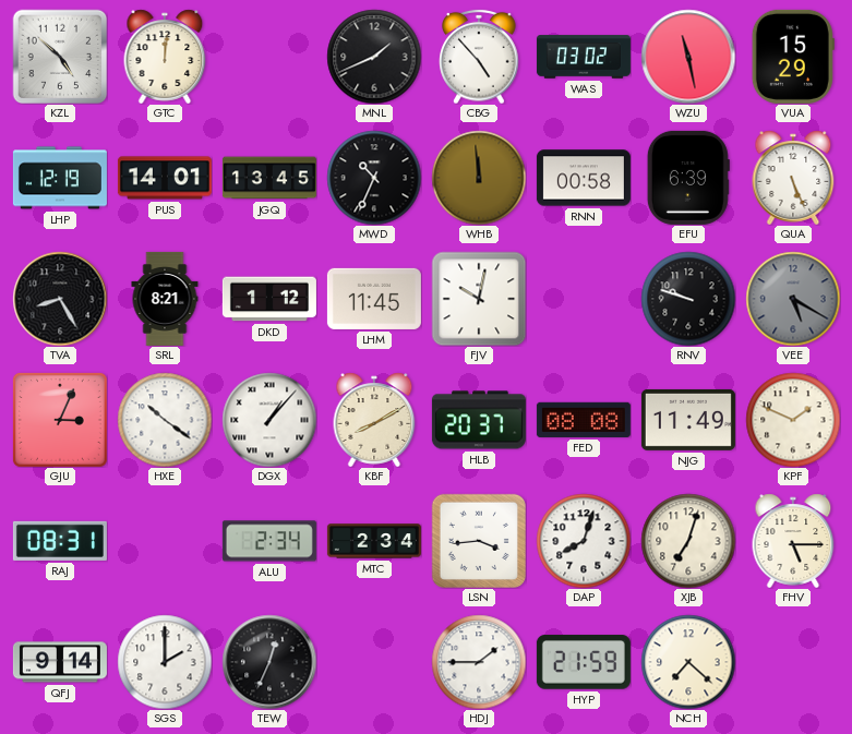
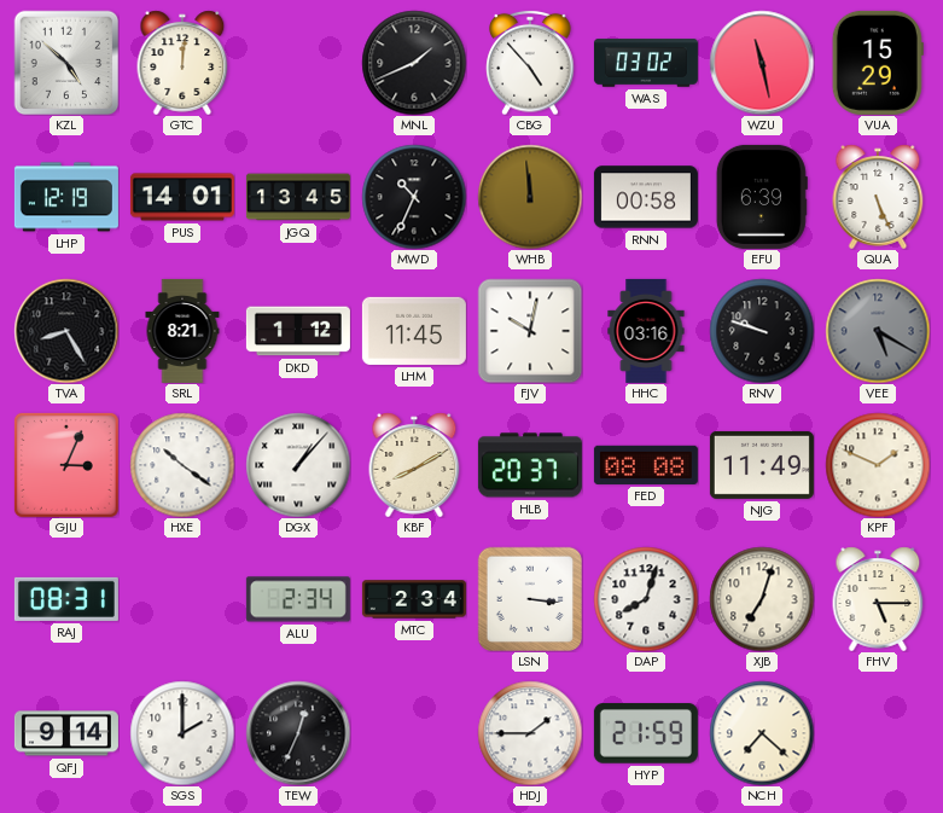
HHC: none -> 03:16 (646, 331)
LSN: 3:44 -> 3:16 (529, 598)
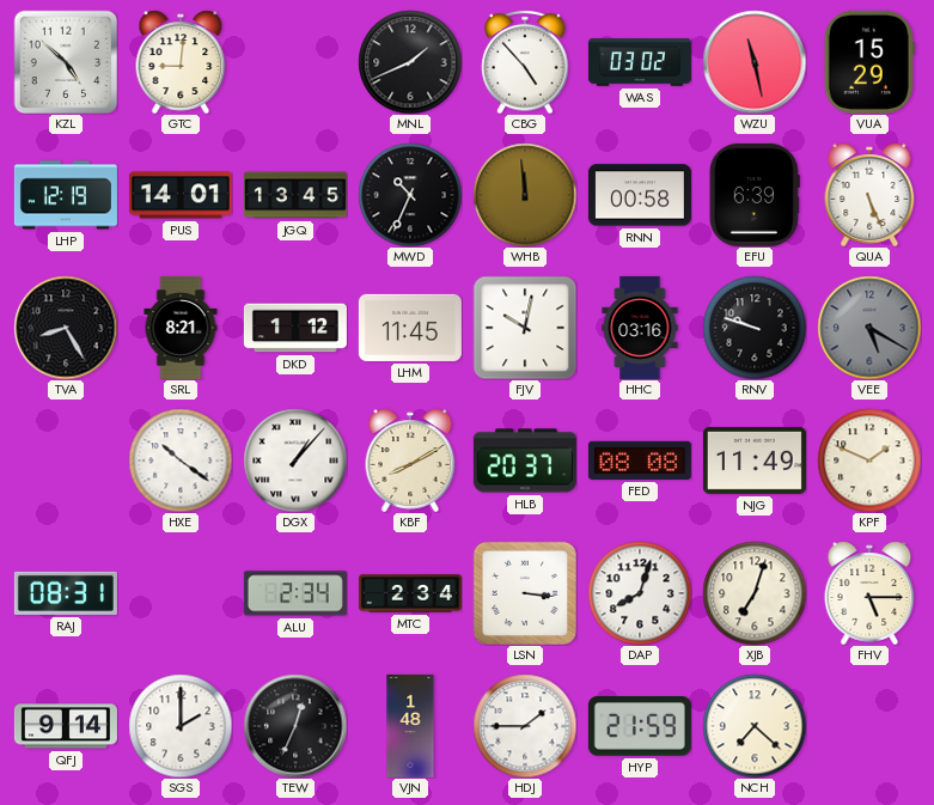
GTC: 12:01 -> 9:01 (181, 62)
GJU: 3:04 -> none (66, 465)
VJN: none -> 1:48 (410, 726)
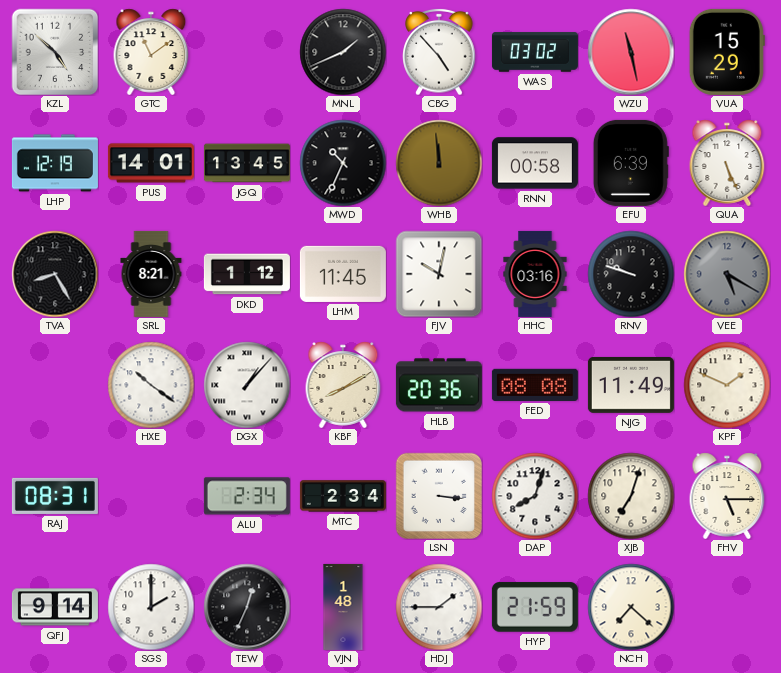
GTC: 9:01 -> 11:09 (151, 52)
HLB: 20:37 -> 20:36 (439, 385)
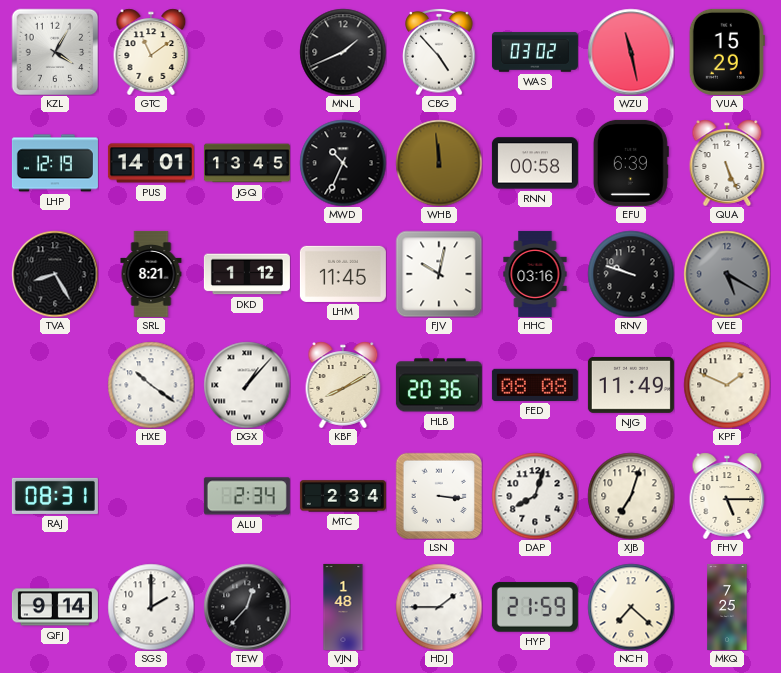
KZL: 4:52 -> 4:05 (55, 52)
TEW: 12:34 -> 12:37 (247, 607)
MKQ: none -> 7:25 (727, 607)
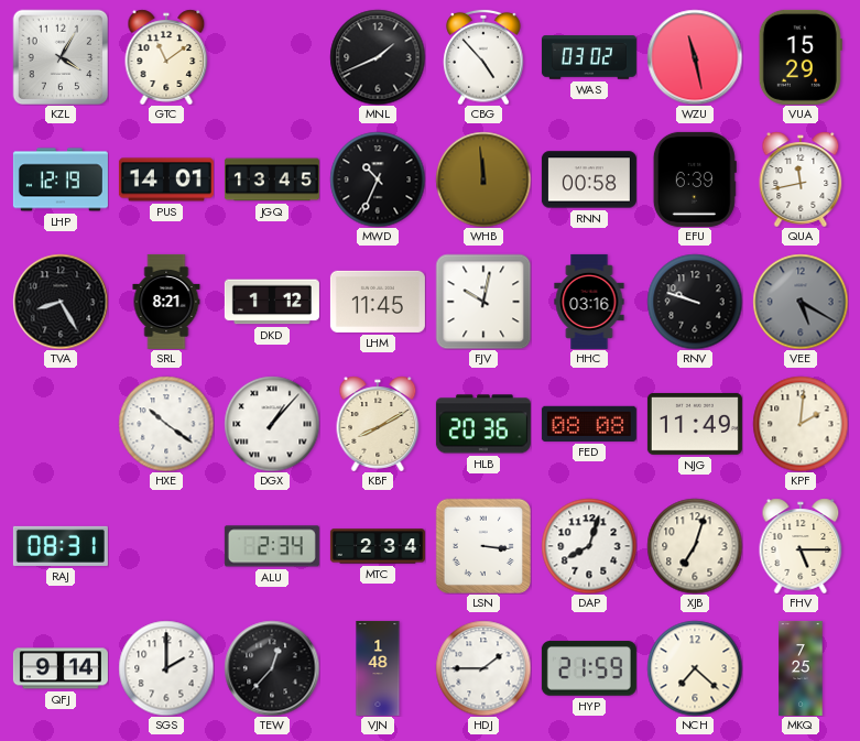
QUA: 5:26 -> 11:43 (801, 179)
KPF: 1:49 -> 2:01 (801, 424)
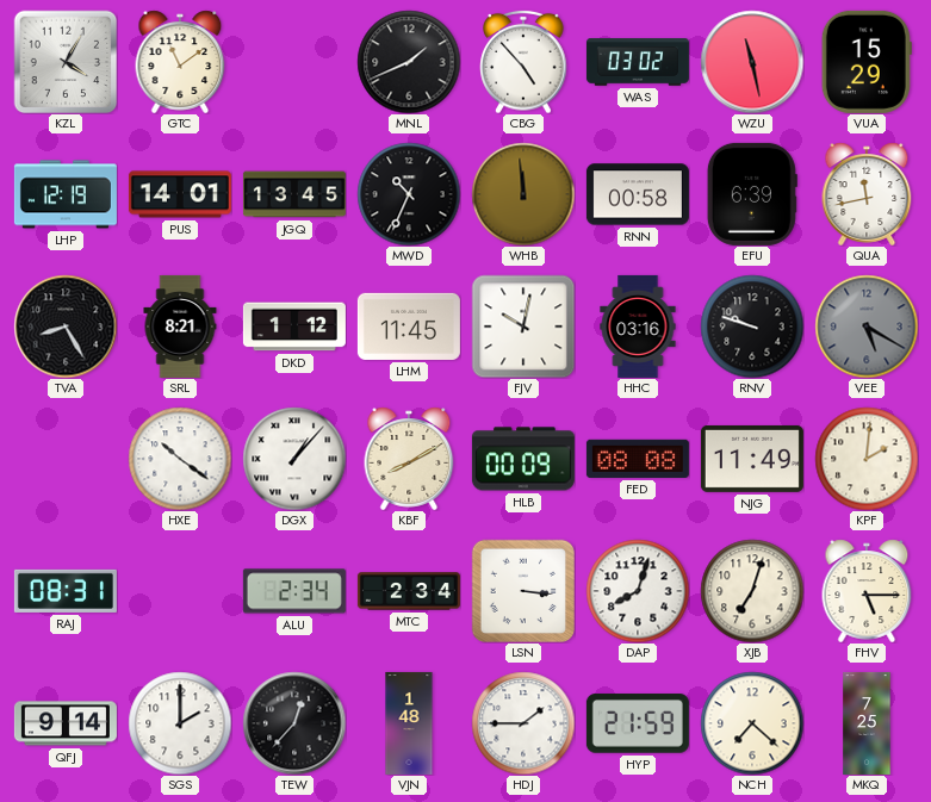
HLB: 20:36 -> 00:09 (523, 459)
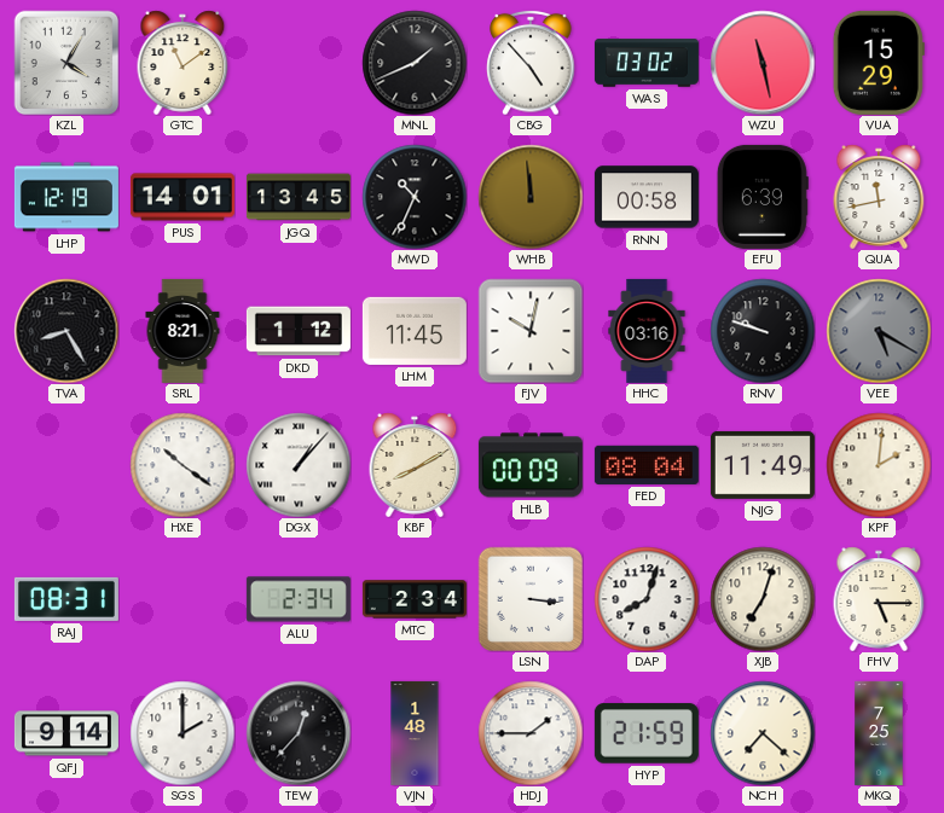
FED: 08:08 -> 08:04 (647, 465)
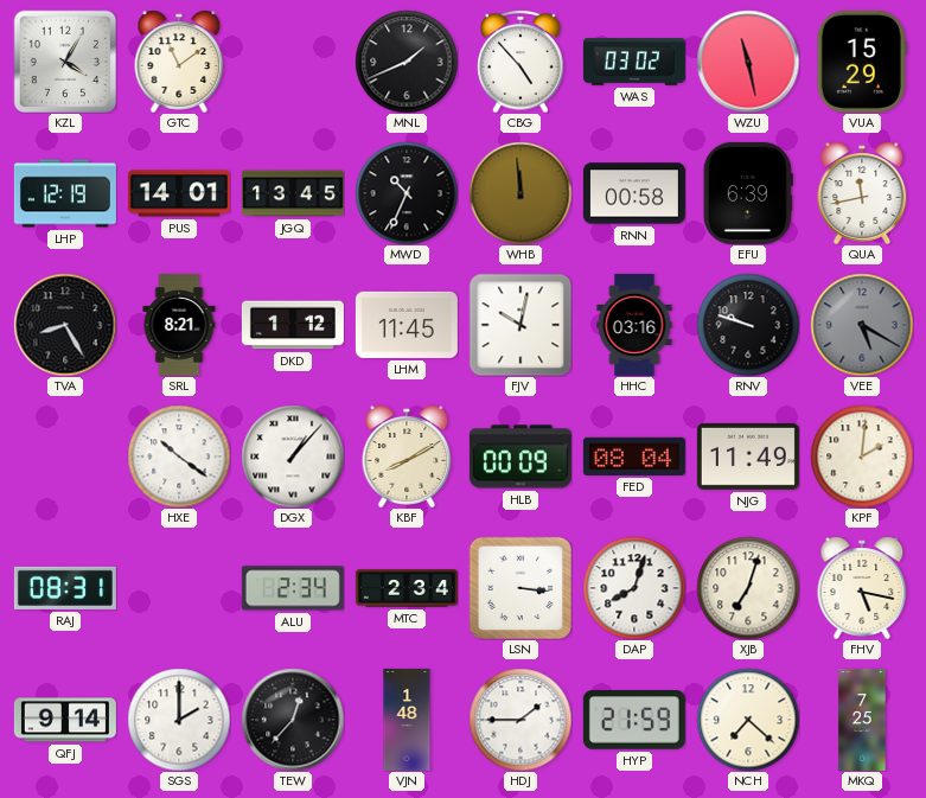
FHV: 5:15 -> 5:17 (862, 588)
